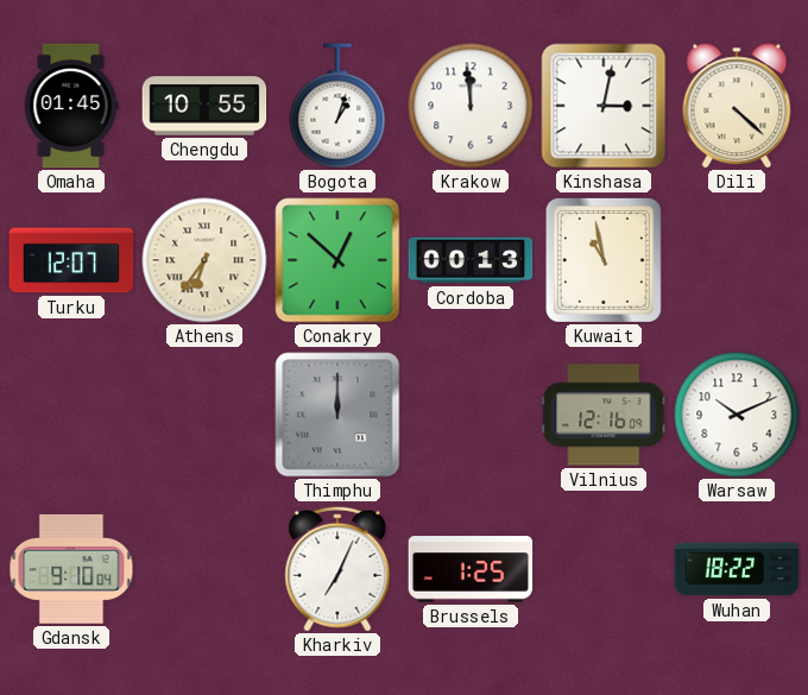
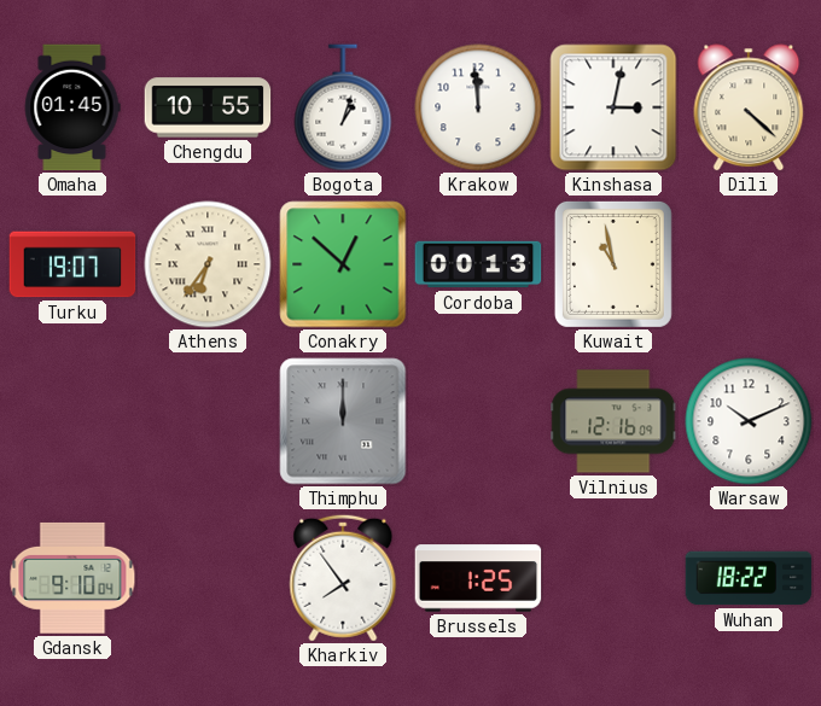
Turku: 12:07 -> 19:07 (72, 264)
Kharkiv: 7:04 -> 7:54 (343, 578)
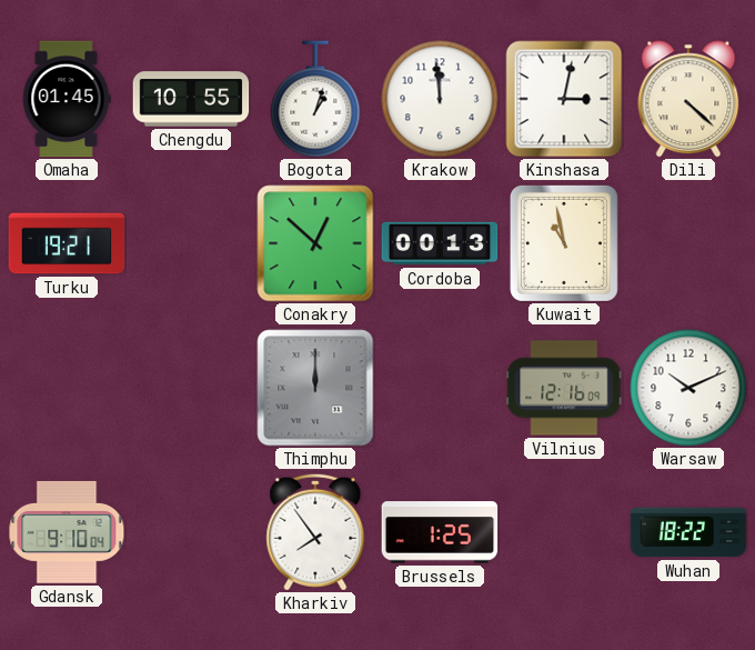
Turku: 19:07 -> 19:21 (67, 243)
Athens: 6:36 -> none (208, 264)
